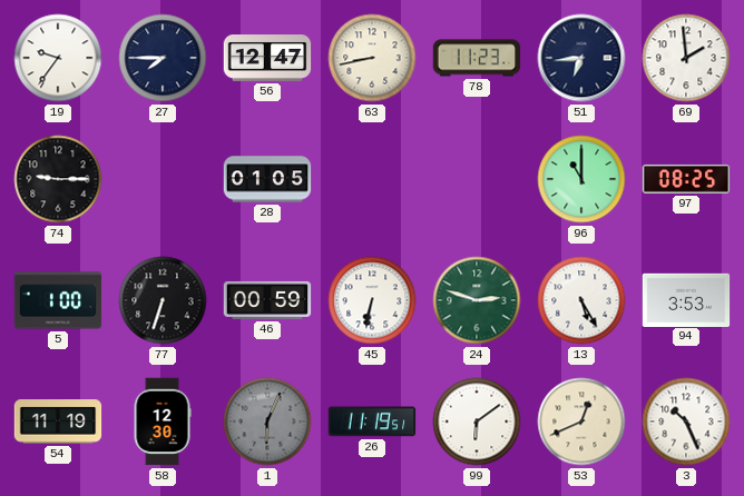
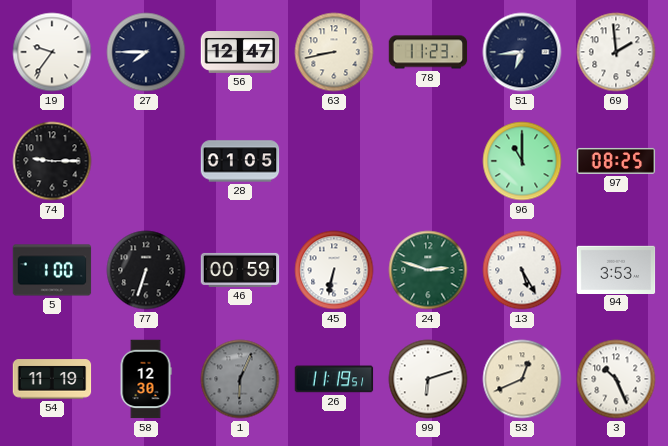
99: 6:09 -> 6:12 (428, 379)
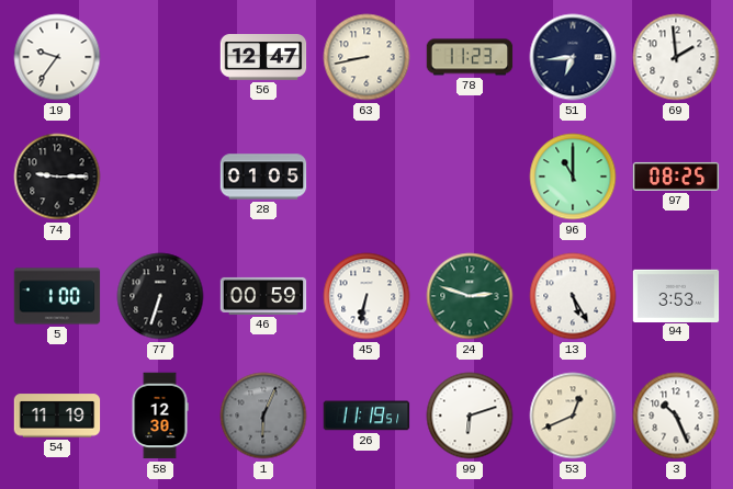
27: 7:45 -> none (146, 52)
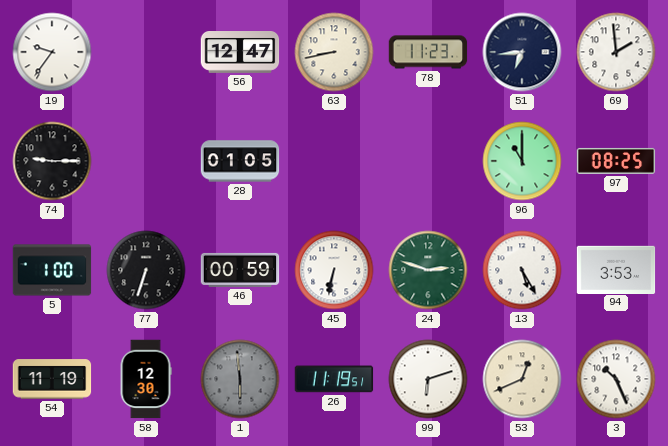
1: 6:04 -> 5:59 (240, 379)
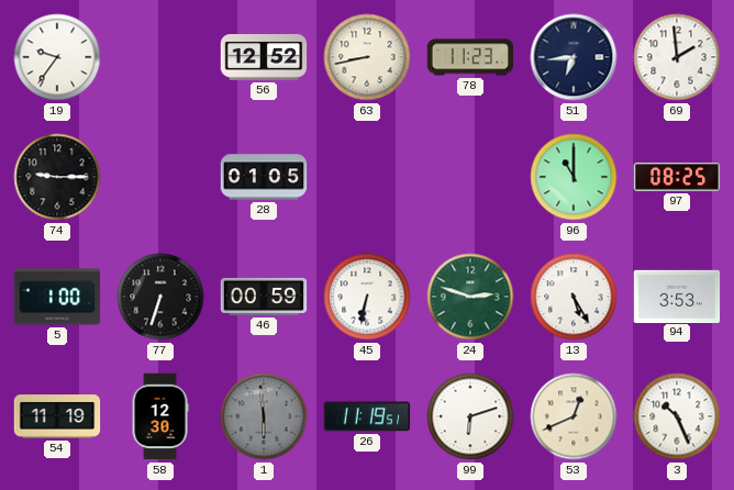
56: 12:47 -> 12:52 (264, 57)
